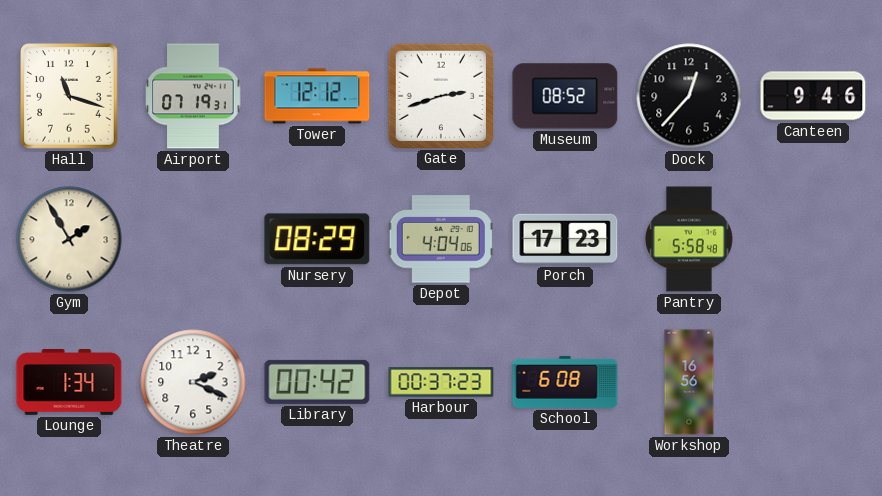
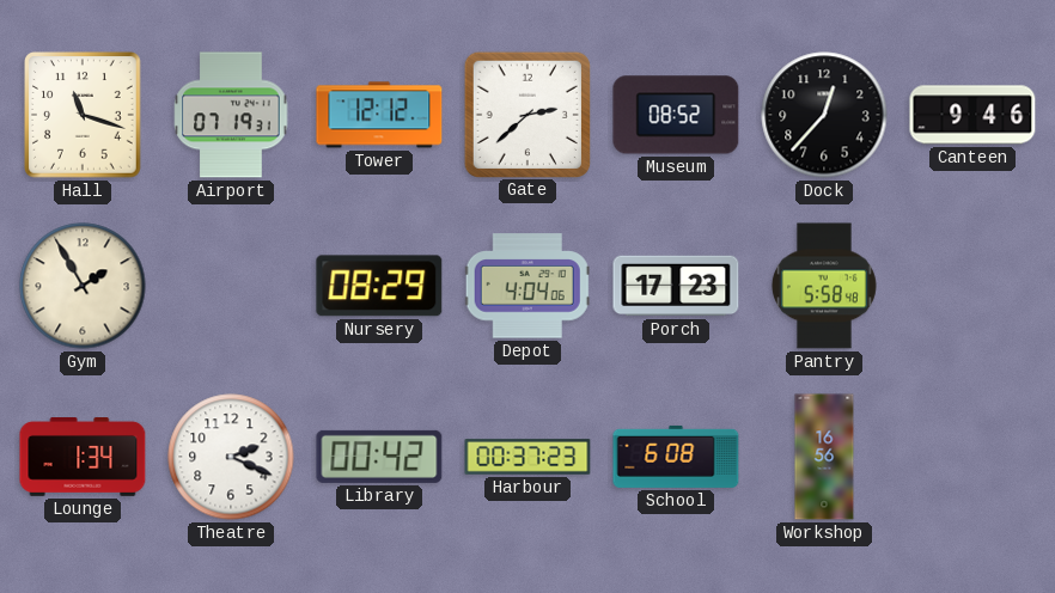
Gate: 2:42 -> 2:38 (526, 114)
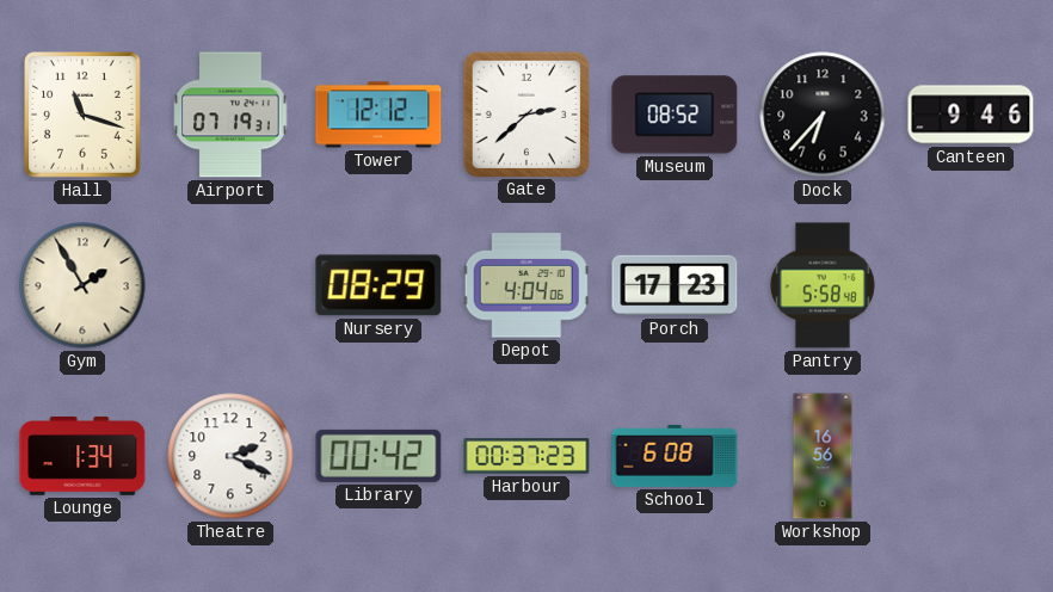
Dock: 12:37 -> 6:37 (823, 115)
